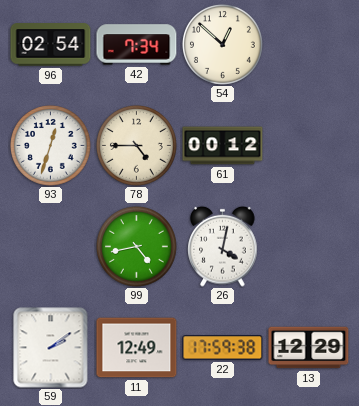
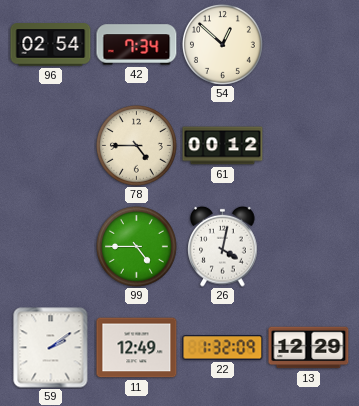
93: 12:33 -> none (51, 146)
99: 4:43 -> 4:45 (137, 247)
22: 17:59 -> 1:32 (223, 348)
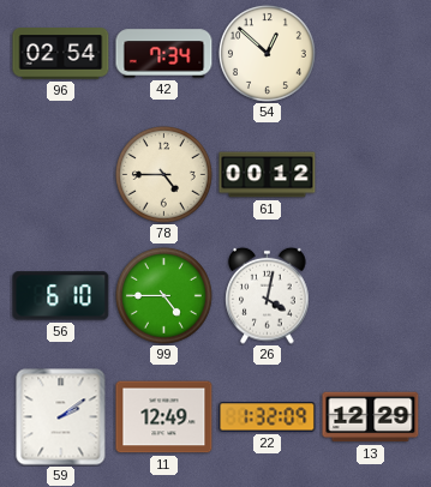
56: none -> 6:10 (61, 296)
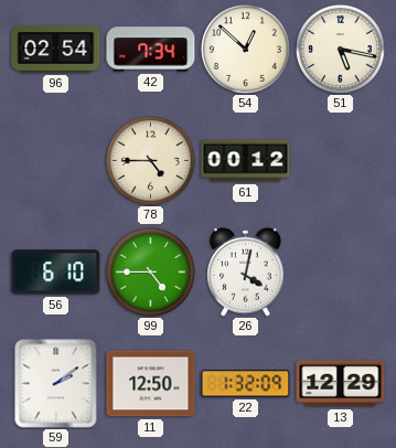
51: none -> 5:17 (341, 50)
11: 12:49 -> 12:50 (151, 384)
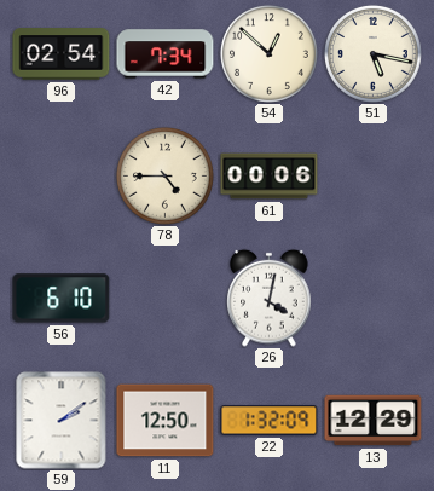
61: 00:12 -> 00:06 (270, 177)
99: 4:45 -> none (151, 273)
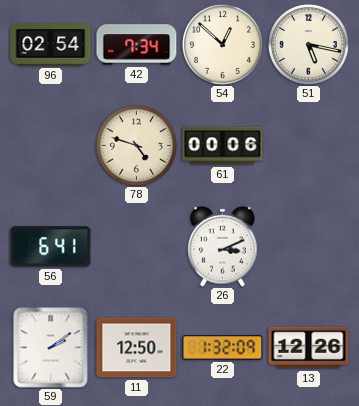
78: 4:45 -> 4:48 (137, 146)
56: 6:10 -> 6:41 (51, 247)
26: 4:02 -> 3:11 (223, 246)
13: 12:29 -> 12:26 (309, 348)
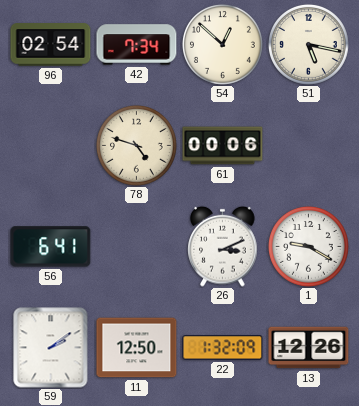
1: none -> 9:20 (309, 247)
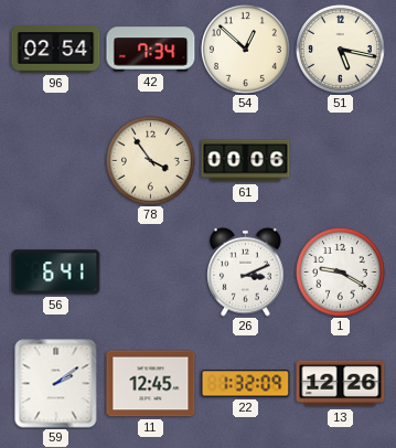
78: 4:48 -> 3:54 (151, 161)
11: 12:50 -> 12:45 (151, 384)
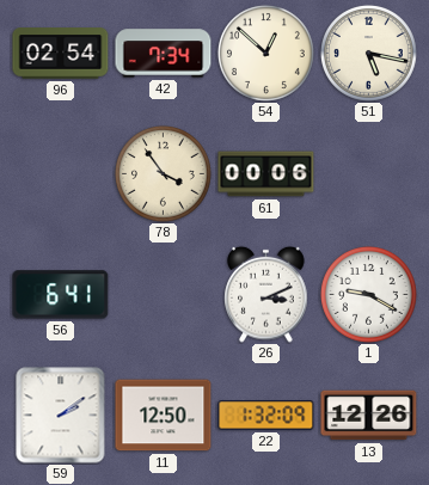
11: 12:45 -> 12:50 (164, 416)
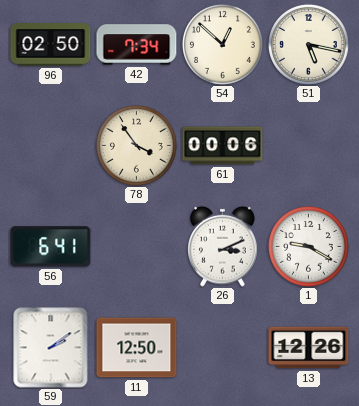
96: 02:54 -> 02:50 (51, 45)
22: 1:32 -> none (266, 416)
